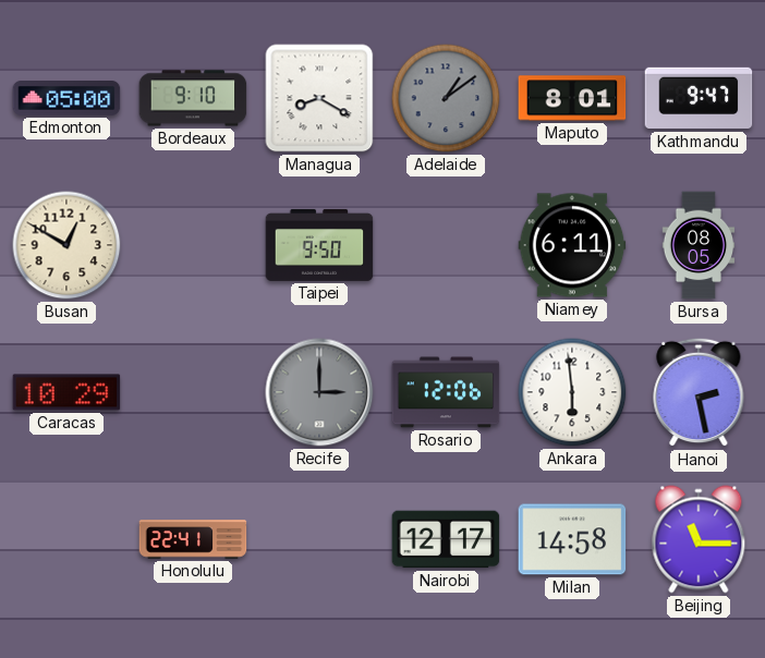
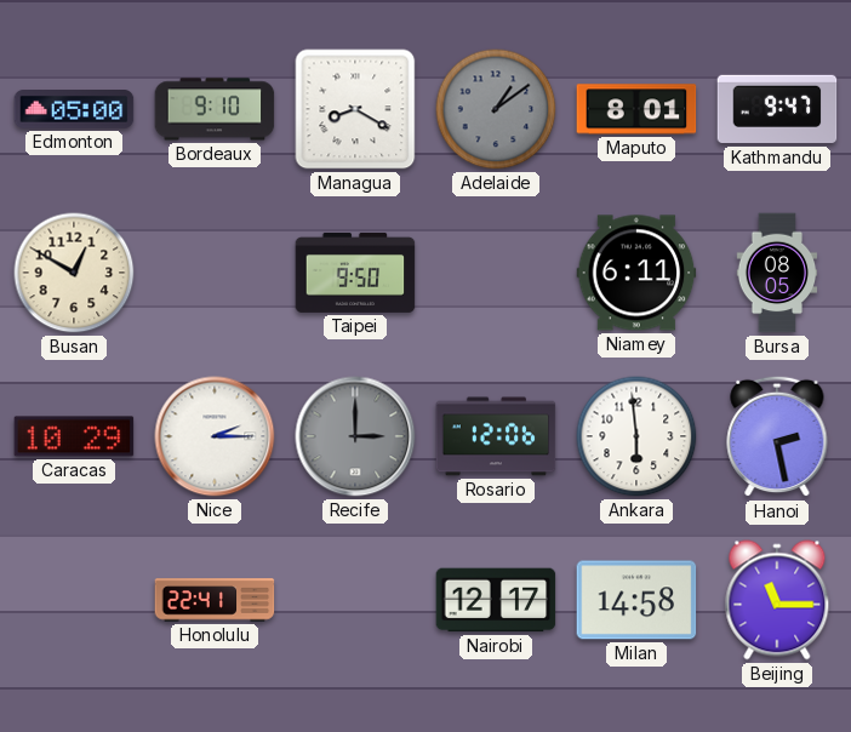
Nice: none -> 2:15 (215, 436)
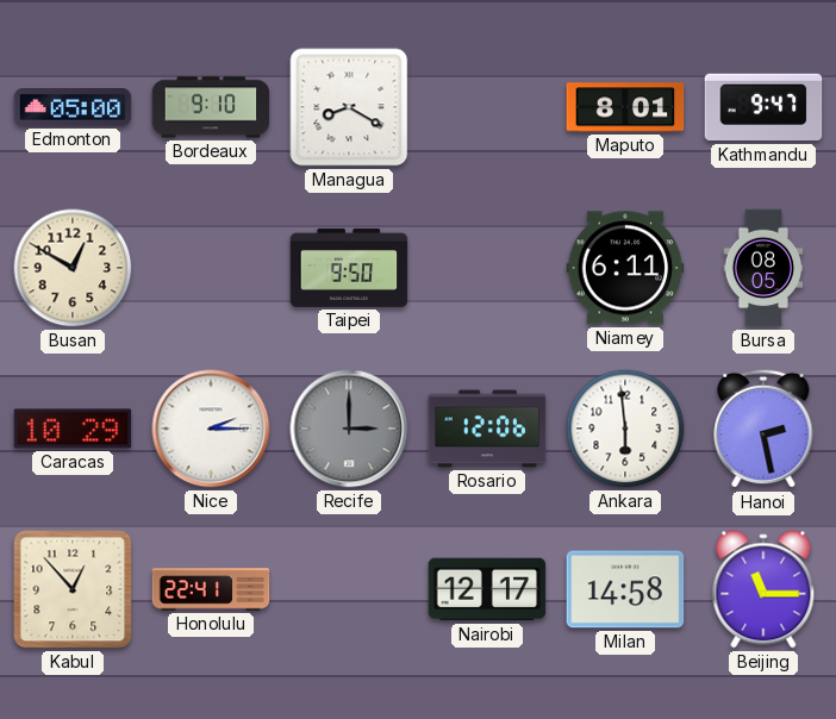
Adelaide: 1:09 -> none (496, 109)
Kabul: none -> 12:53 (73, 589)
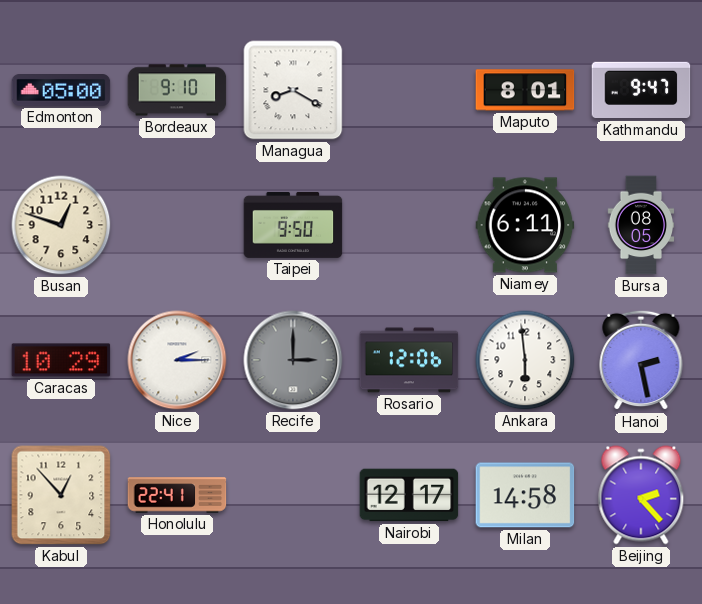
Busan: 12:50 -> 12:48 (61, 225)
Beijing: 11:15 -> 2:23 (641, 495)
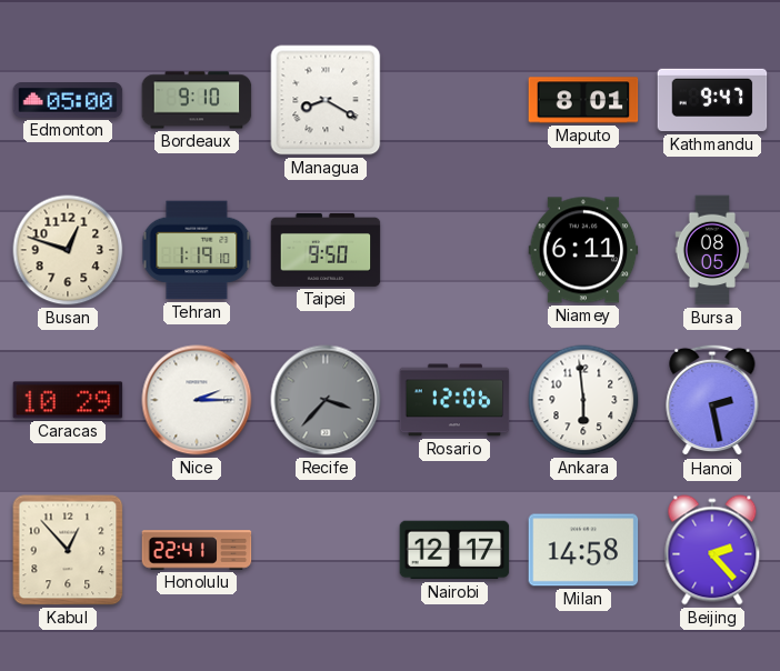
Tehran: none -> 1:19 (197, 250)
Recife: 3:00 -> 3:37 (326, 400)
